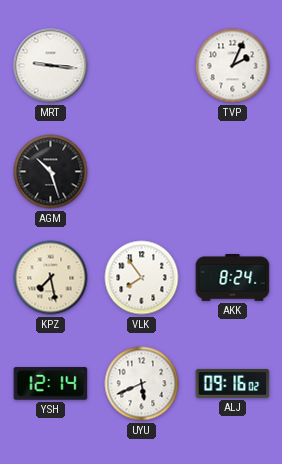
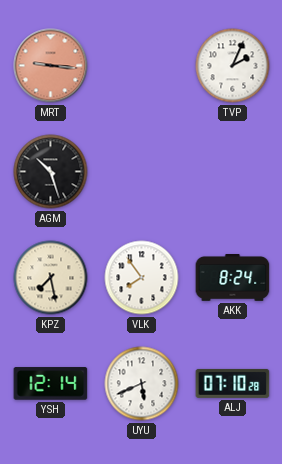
MRT dial: white -> salmon (51, 66)
ALJ: 09:16 -> 07:10 (233, 383)
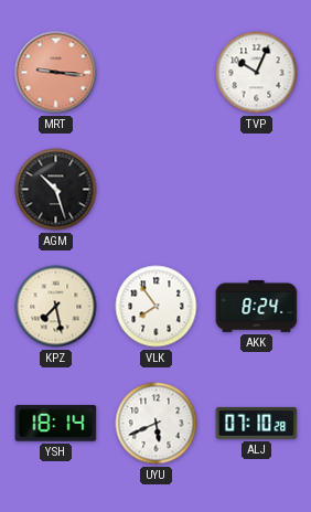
TVP: 2:04 -> 10:04 (257, 73)
YSH: 12:14 -> 18:14 (56, 424)
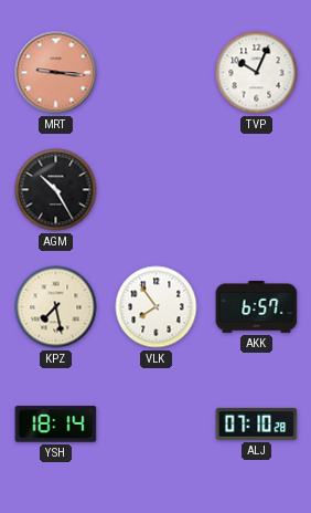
AGM: 10:27 -> 10:25 (56, 190)
AKK: 8:24 -> 6:57 (257, 307)
UYU: 5:41 -> none (157, 424)
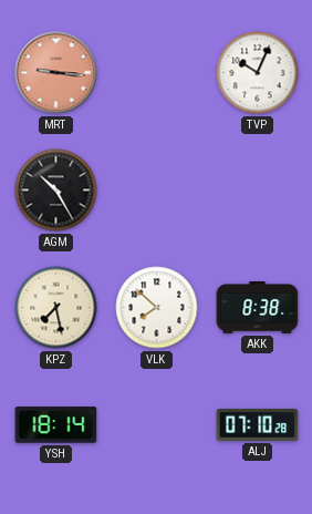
VLK: 7:54 -> 7:52 (157, 308)
AKK: 6:57 -> 8:38 (258, 308)
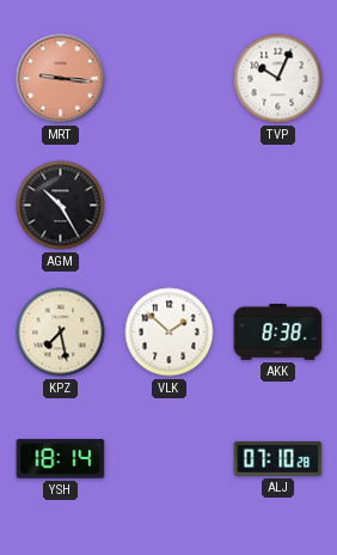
VLK: 7:52 -> 1:52 (170, 333)
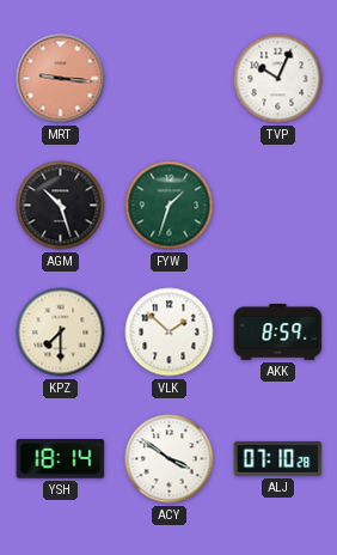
AGM: 10:25 -> 10:27 (61, 206)
FYW: none -> 1:33 (170, 206)
KPZ: 7:28 -> 7:30 (61, 333)
AKK: 8:38 -> 8:59 (278, 333)
ACY: none -> 3:51 (170, 459)
